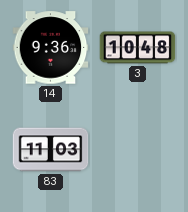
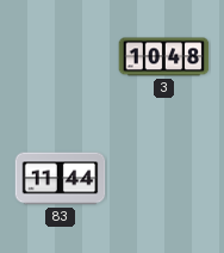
14: 9:36 -> none (51, 48)
83: 11:03 -> 11:44 (61, 179)
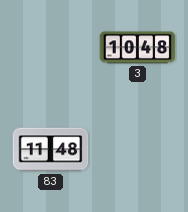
83: 11:44 -> 11:48 (51, 150)
